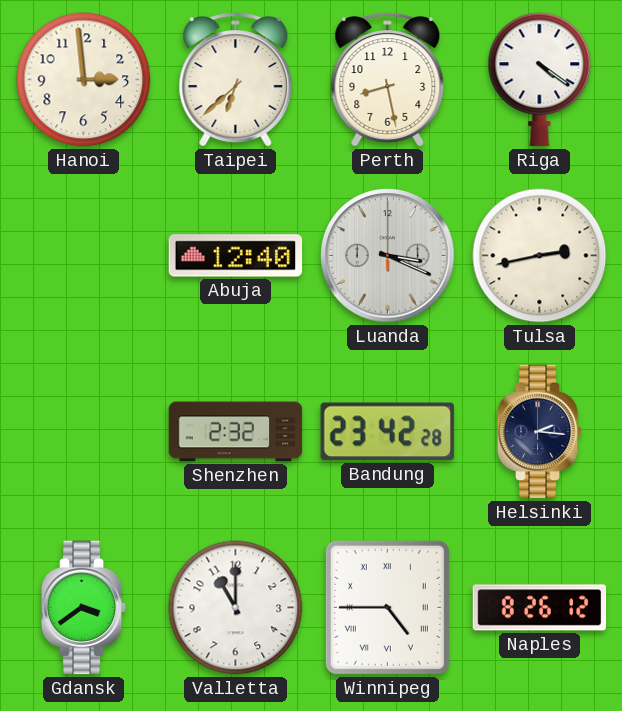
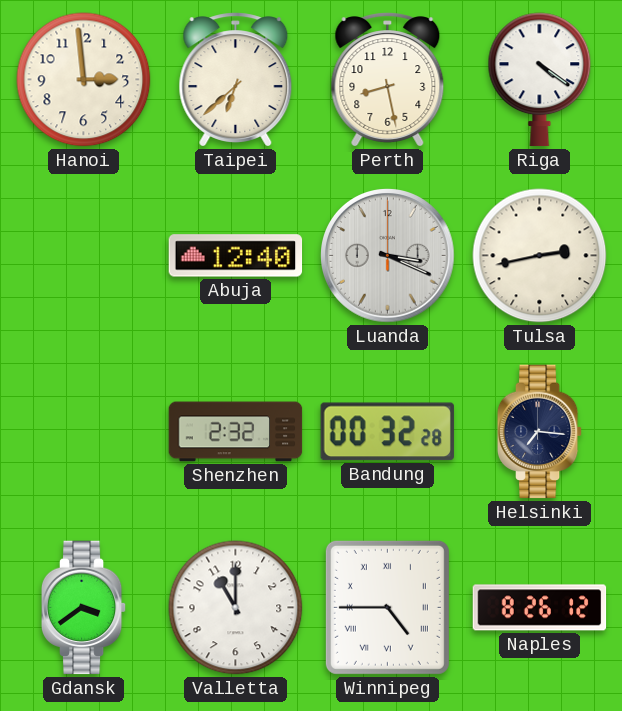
Bandung: 23:42 -> 00:32 (387, 432)
Helsinki: 2:16 -> 7:16 (540, 432)
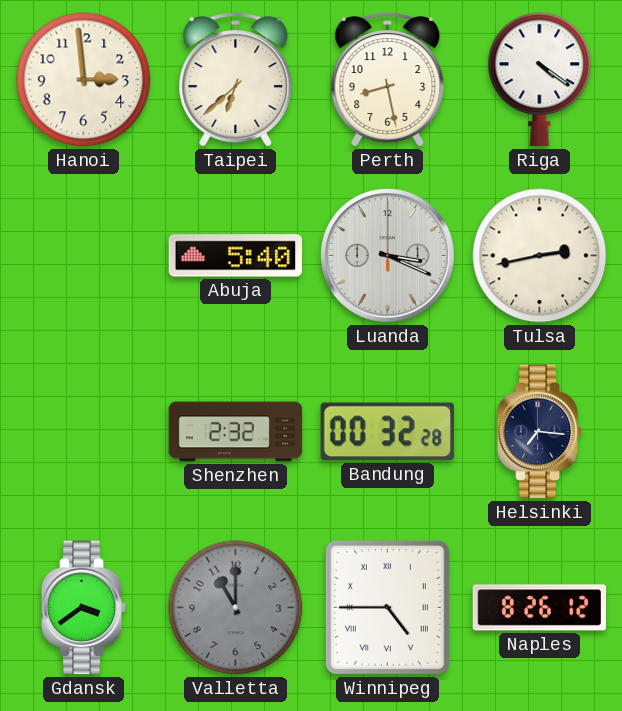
Abuja: 12:40 -> 5:40 (236, 256)
Valletta dial: white -> grey (236, 608)
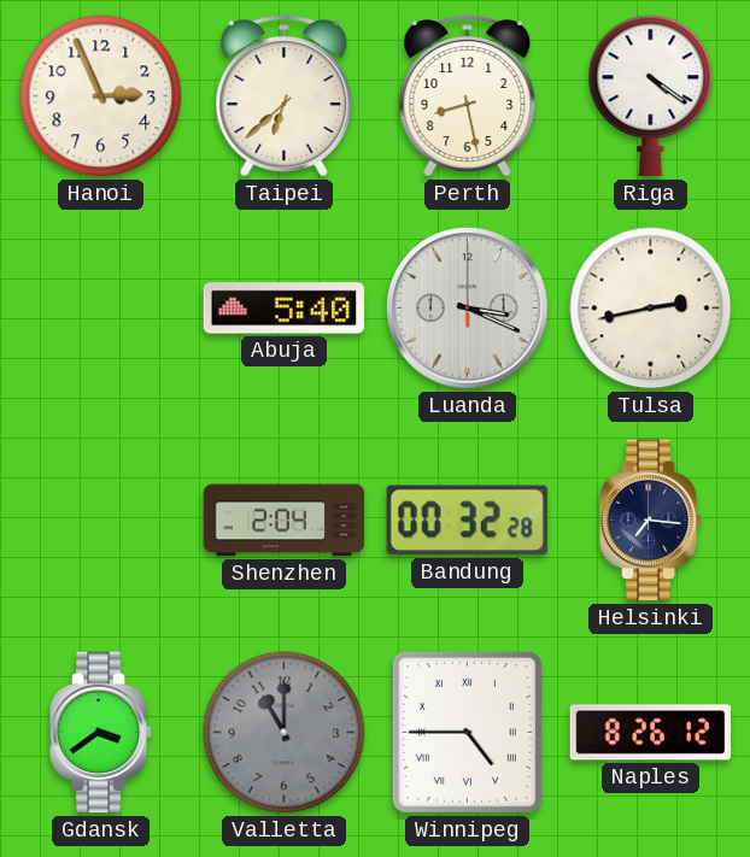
Hanoi: 2:59 -> 2:56 (101, 96)
Shenzhen: 2:32 -> 2:04 (285, 521)
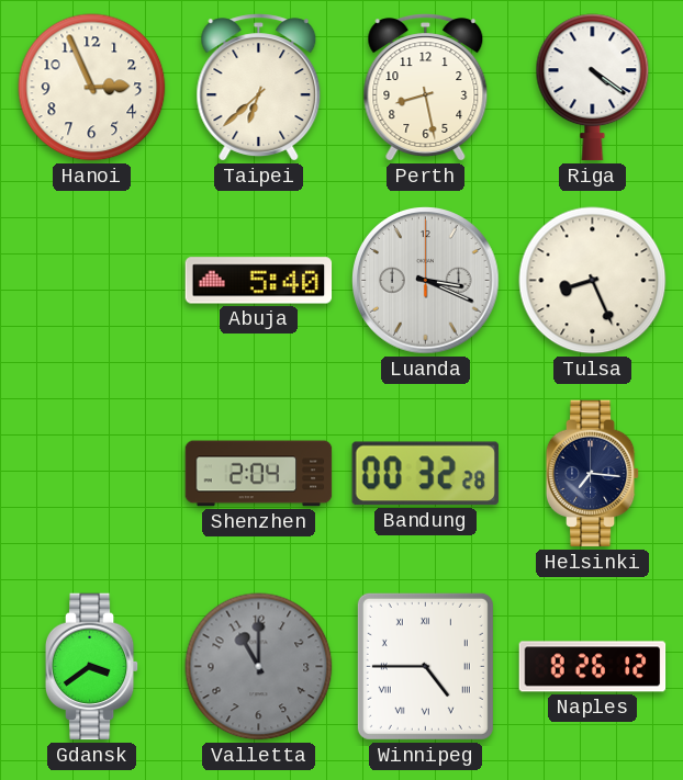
Tulsa: 2:43 -> 8:26 (593, 281)
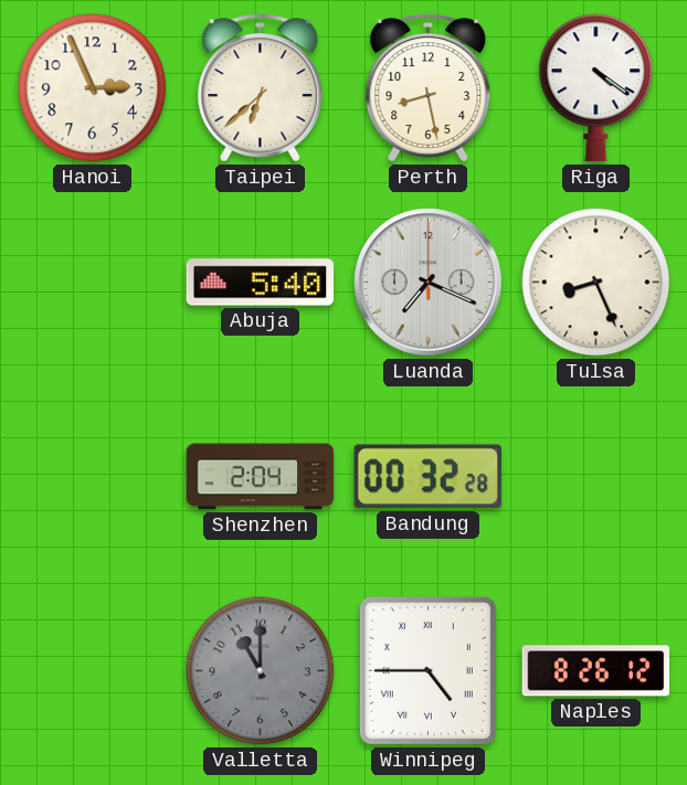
Luanda: 3:19 -> 7:19 (429, 283)
Helsinki: 7:16 -> none (593, 474)
Gdansk: 3:39 -> none (92, 667)
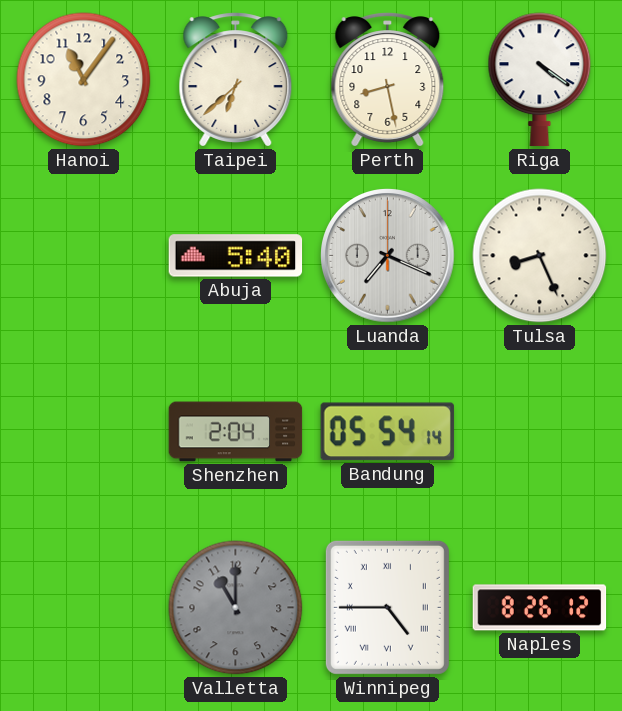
Hanoi: 2:56 -> 11:06 (84, 80)
Bandung: 00:32 -> 05:54 (387, 432)
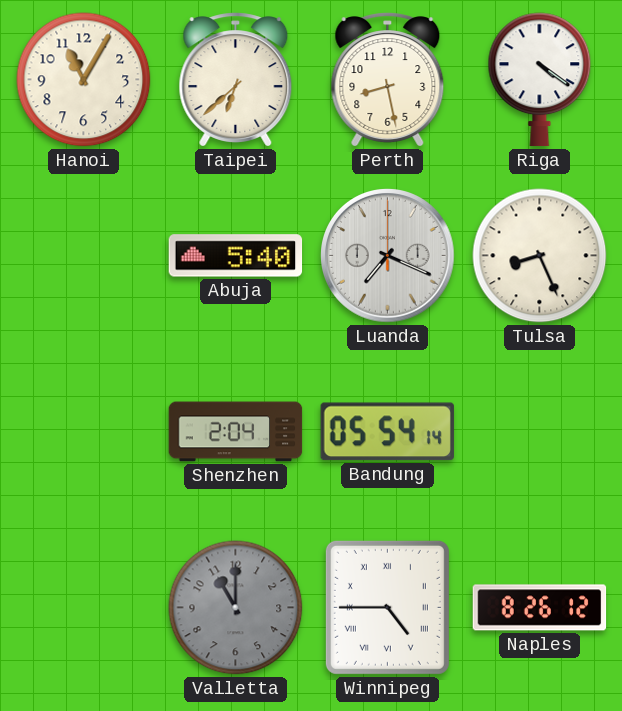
Hanoi: 11:06 -> 11:05 (84, 80)
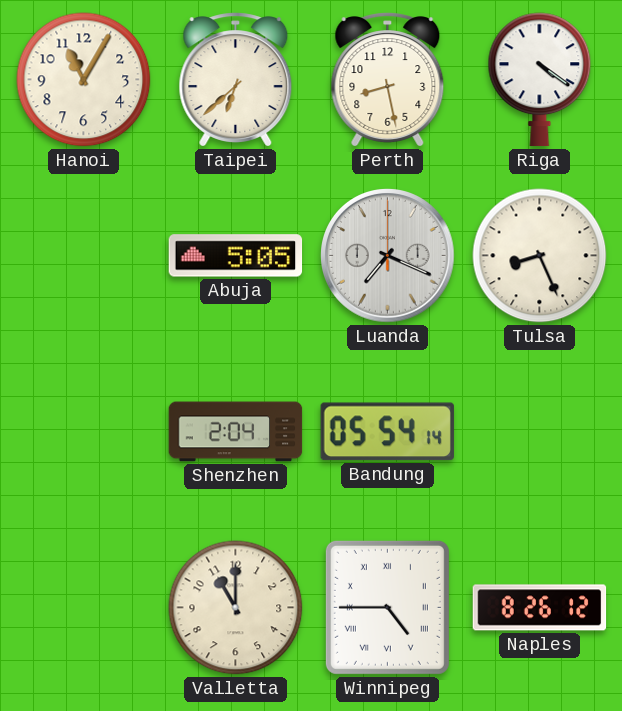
Abuja: 5:40 -> 5:05 (236, 256)
Valletta dial: grey -> cream (236, 608)
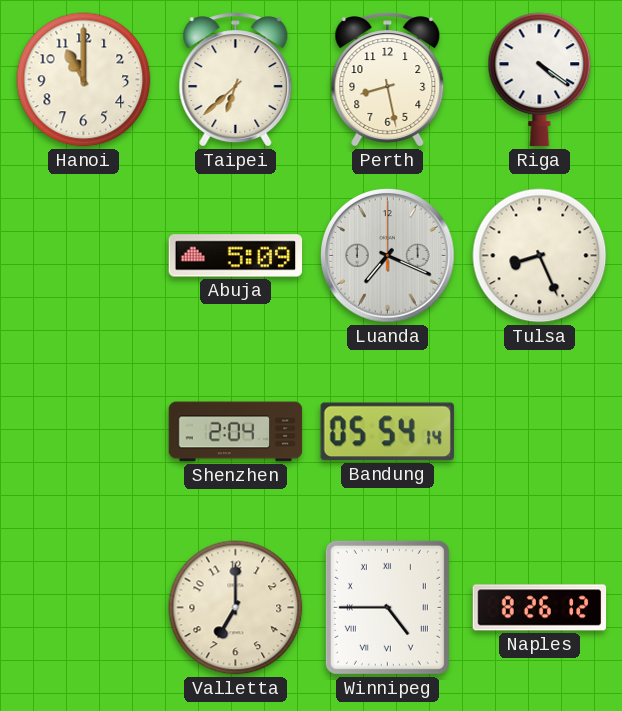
Hanoi: 11:05 -> 11:00 (84, 80)
Abuja: 5:05 -> 5:09 (236, 256)
Valletta: 11:00 -> 7:00 (236, 608)
